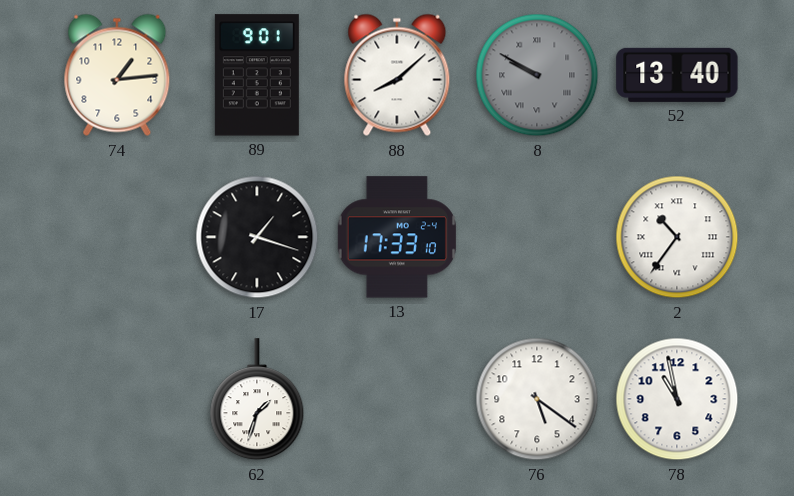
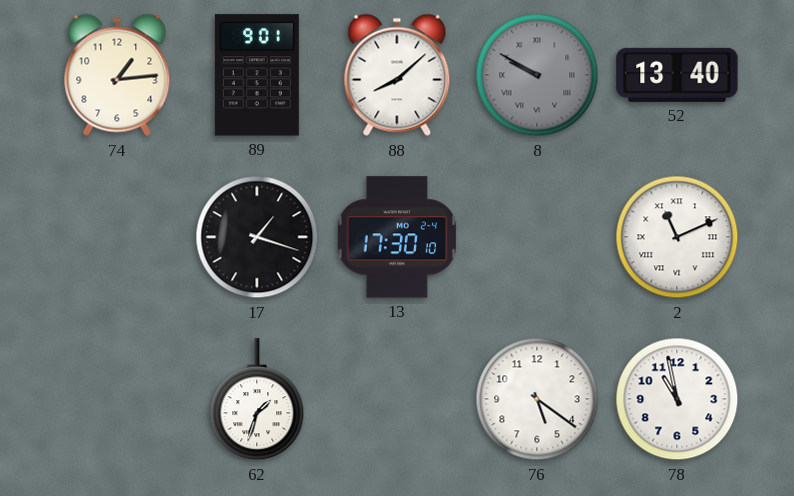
13: 17:33 -> 17:30 (397, 237)
2: 10:36 -> 11:11 (677, 237)
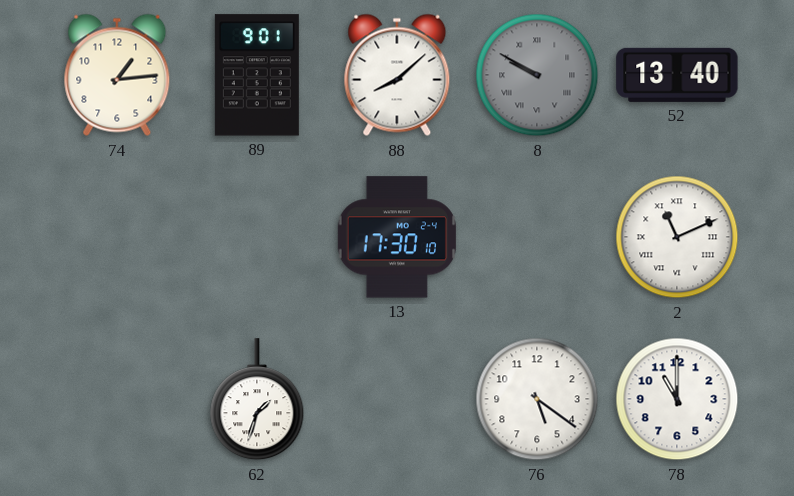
17: 1:18 -> none (257, 237)
78: 10:58 -> 11:00 (677, 399)
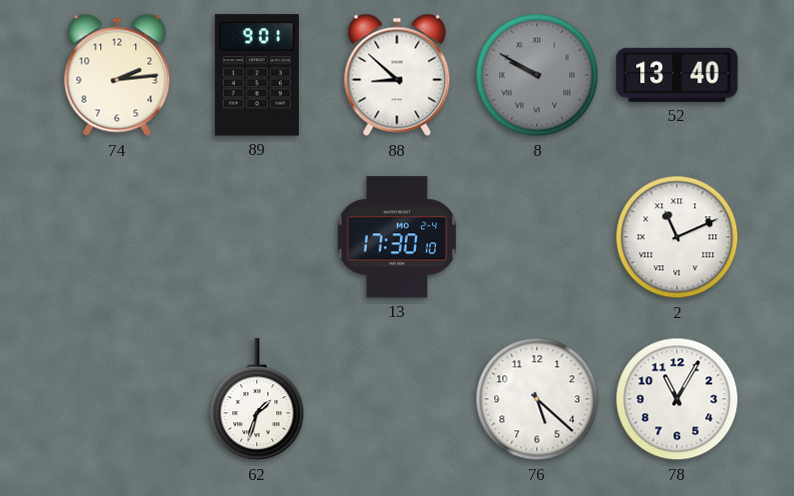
74: 1:14 -> 2:14 (117, 75)
88: 8:08 -> 8:52 (397, 75)
76: 5:21 -> 5:22 (537, 399)
78: 11:00 -> 11:05 (677, 399)
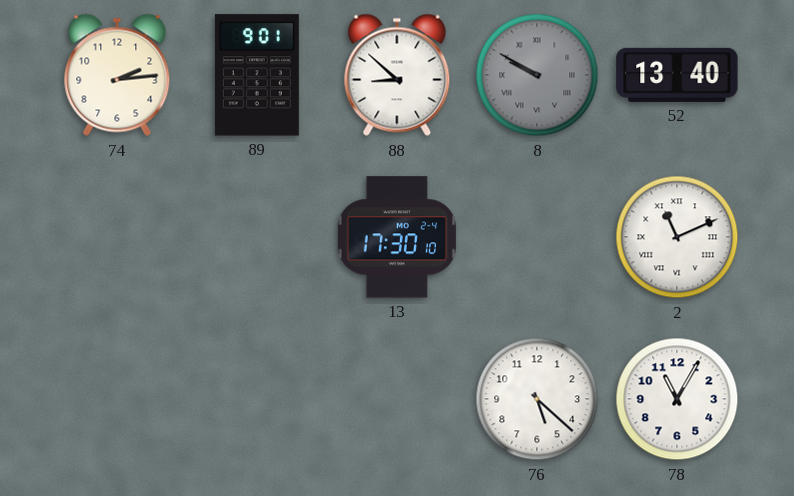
62: 1:33 -> none (257, 400)
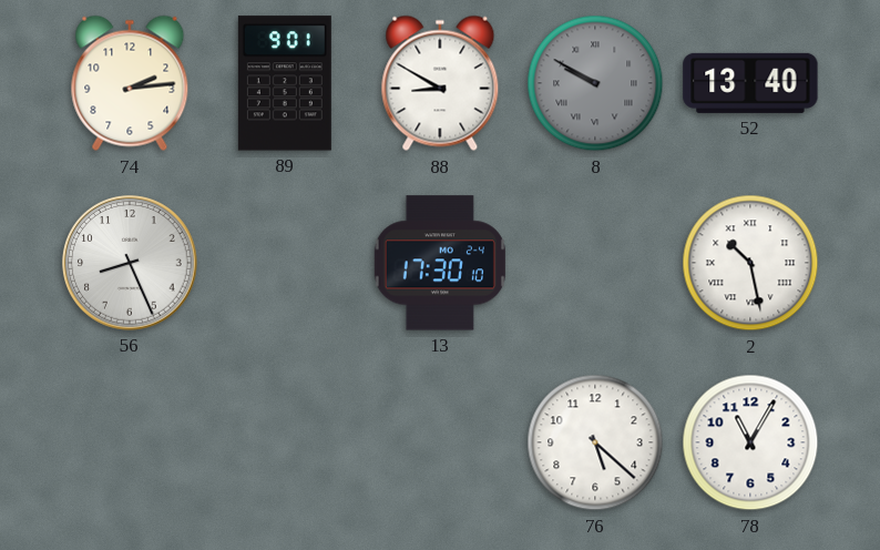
88: 8:52 -> 8:50 (440, 83)
56: none -> 8:26 (130, 263)
2: 11:11 -> 10:28 (750, 263)
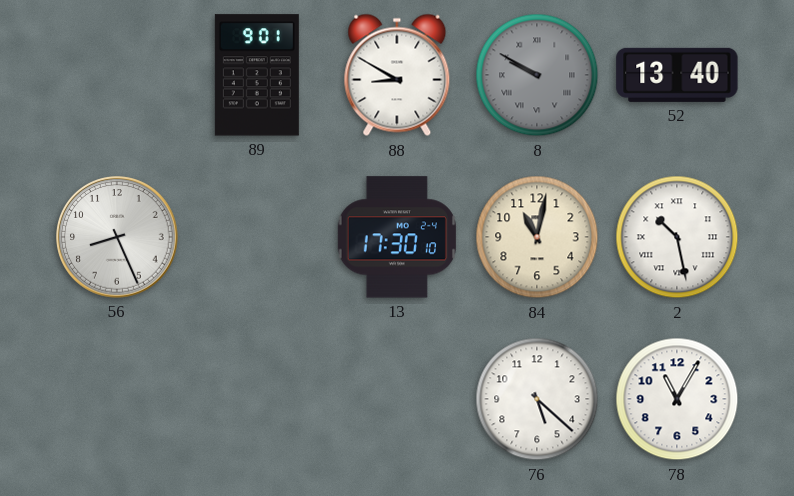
74: 2:14 -> none (130, 83)
84: none -> 11:02 (537, 237)
